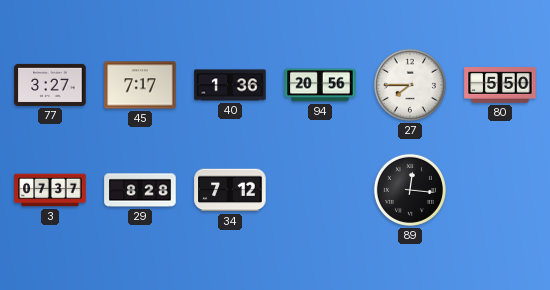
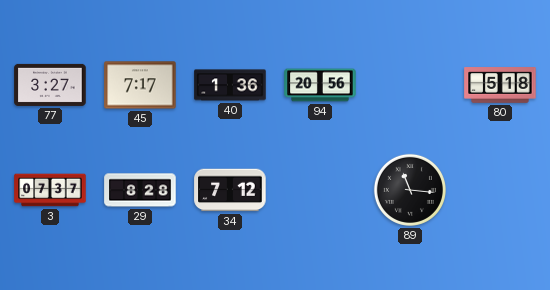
27: 7:45 -> none (410, 85)
80: 5:50 -> 5:18 (500, 85)
89: 12:16 -> 11:16 (410, 190)
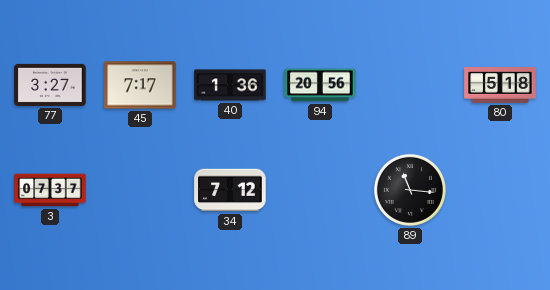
29: 8:28 -> none (140, 190)
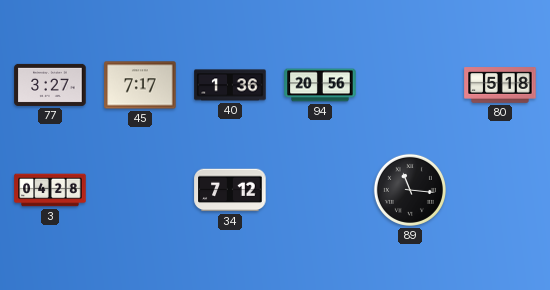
3: 07:37 -> 04:28 (50, 190)
